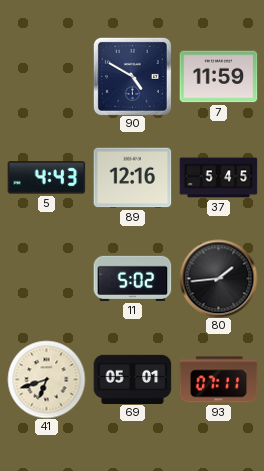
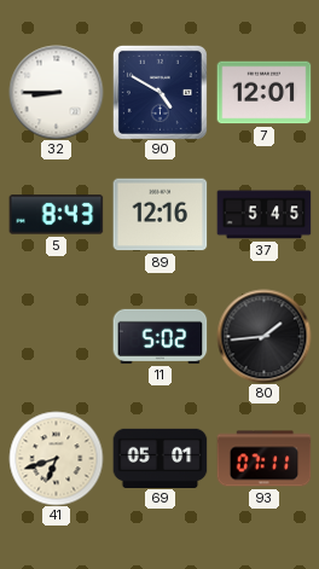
32: none -> 8:45 (56, 92)
7: 11:59 -> 12:01 (263, 93)
5: 4:43 -> 8:43 (56, 215)
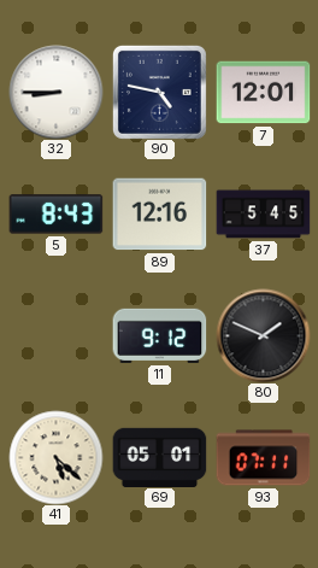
90: 4:50 -> 4:47 (159, 92)
11: 5:02 -> 9:12 (159, 335)
80: 1:44 -> 1:49 (263, 335)
41: 6:42 -> 5:22 (55, 457)
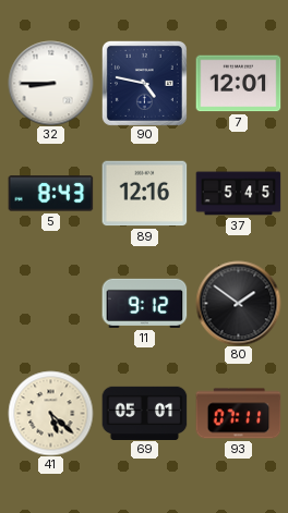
80: 1:49 -> 1:51 (238, 303)
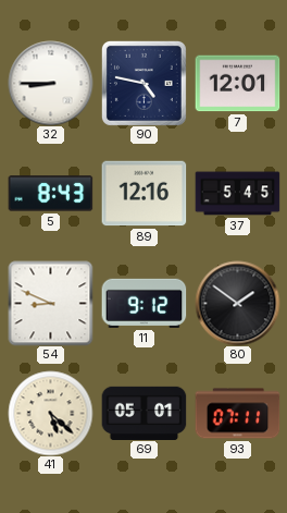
54: none -> 8:49 (50, 303)
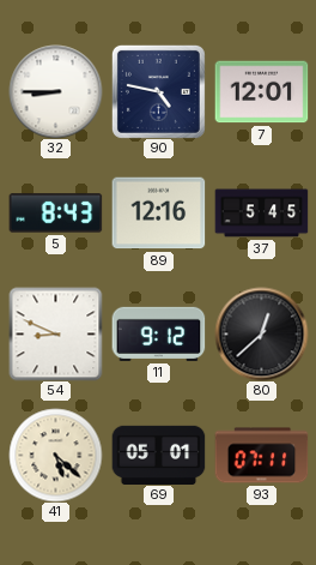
80: 1:51 -> 12:38 (261, 333)
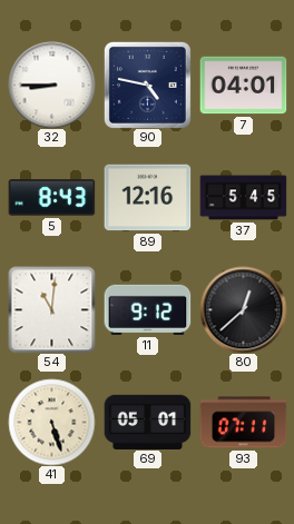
7: 12:01 -> 04:01 (243, 86)
54: 8:49 -> 11:01 (51, 309)
41: 5:22 -> 5:27 (51, 422)
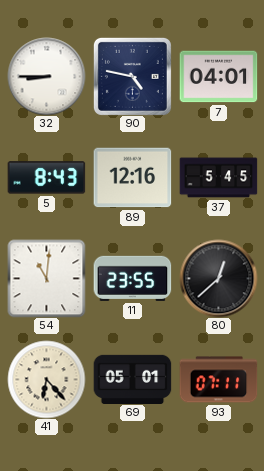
11: 9:12 -> 23:55 (132, 278)
41: 5:27 -> 6:23 (46, 379)
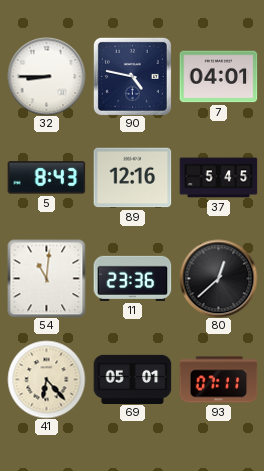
11: 23:55 -> 23:36 (132, 278)
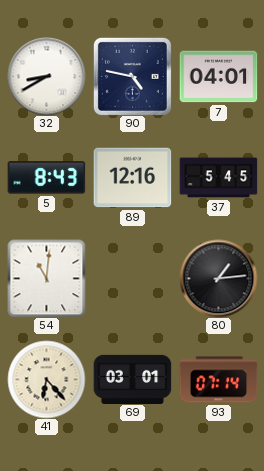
32: 8:45 -> 8:40 (46, 76)
11: 23:36 -> none (132, 278)
80: 12:38 -> 1:14 (218, 278)
69: 05:01 -> 03:01 (132, 379)
93: 07:11 -> 07:14 (218, 380)
